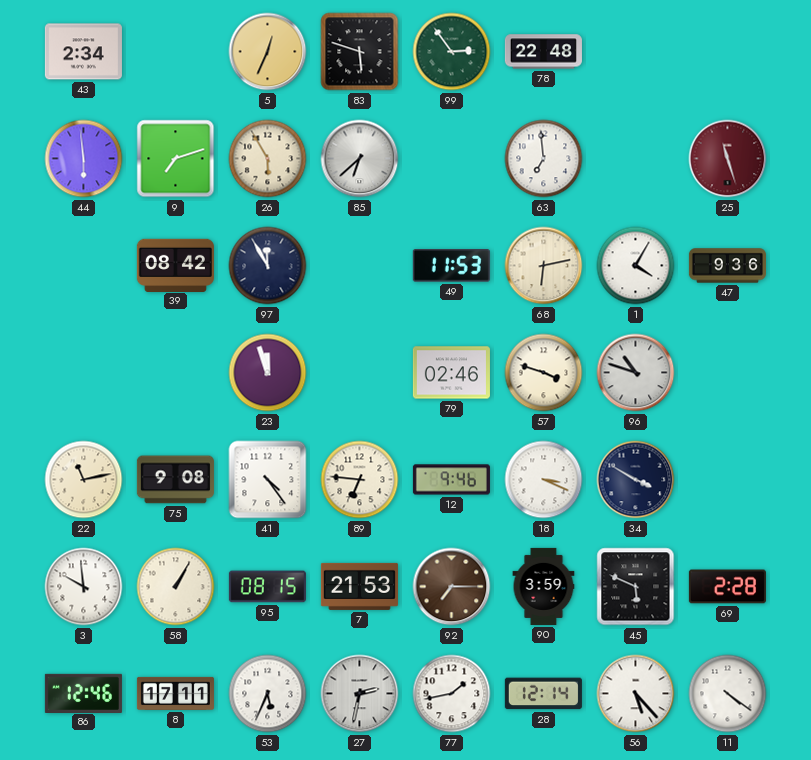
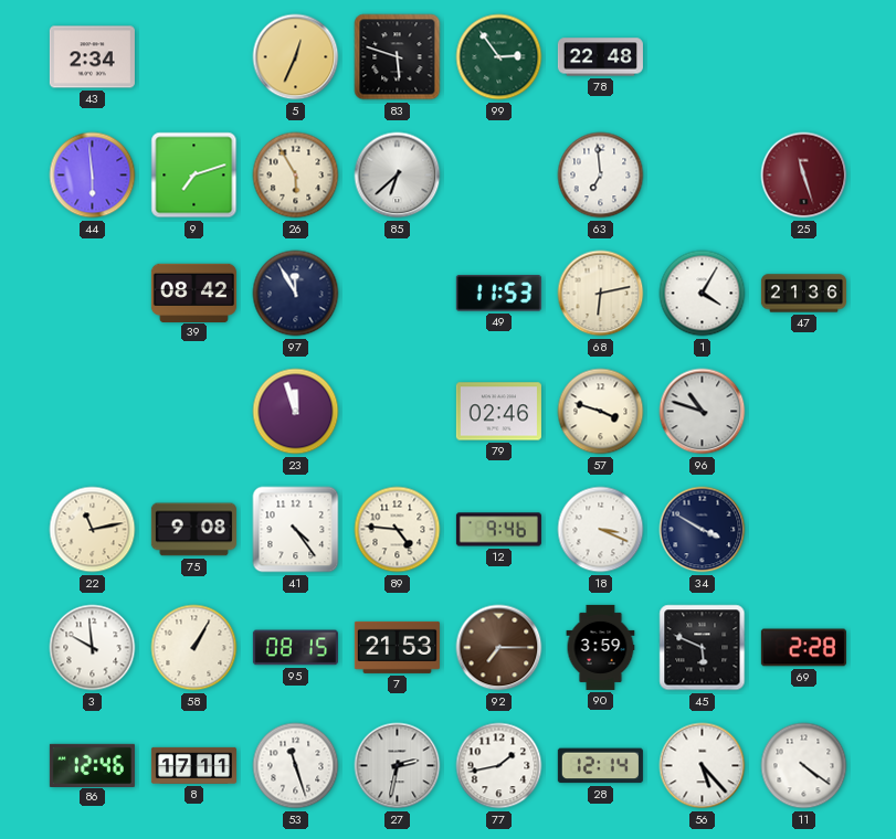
47: 9:36 -> 21:36 (803, 294)
89: 6:46 -> 4:46 (398, 530)
53: 5:34 -> 11:27 (296, 766)
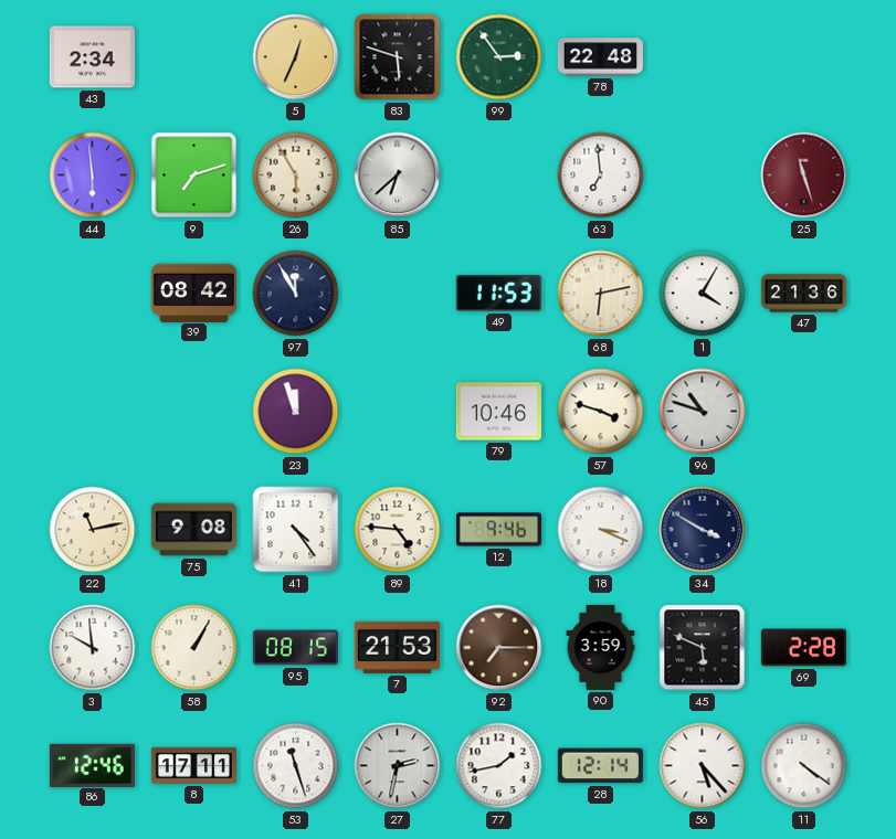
79: 02:46 -> 10:46 (498, 412)
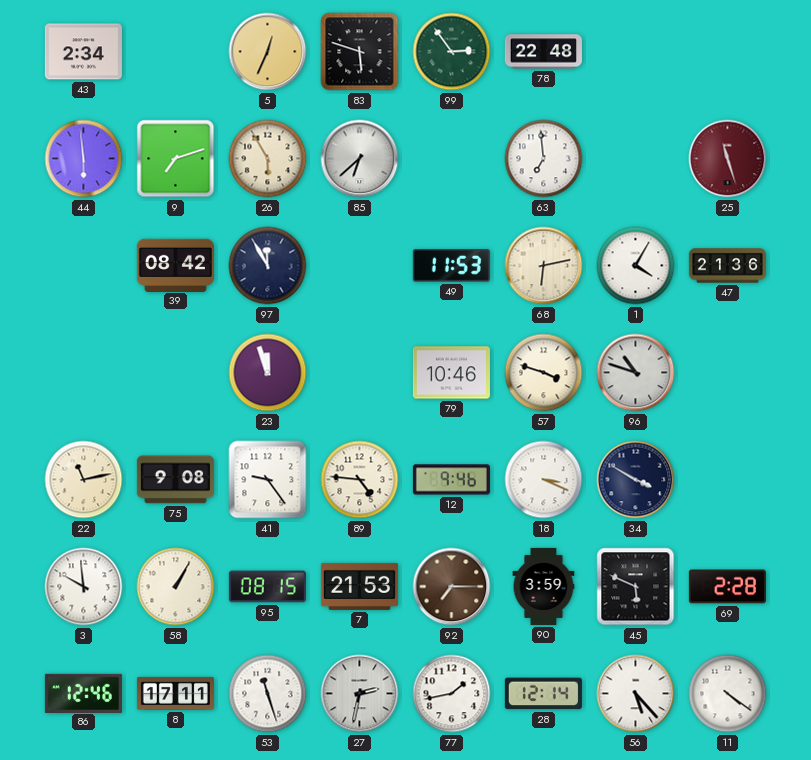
41: 4:24 -> 9:24 (268, 480)
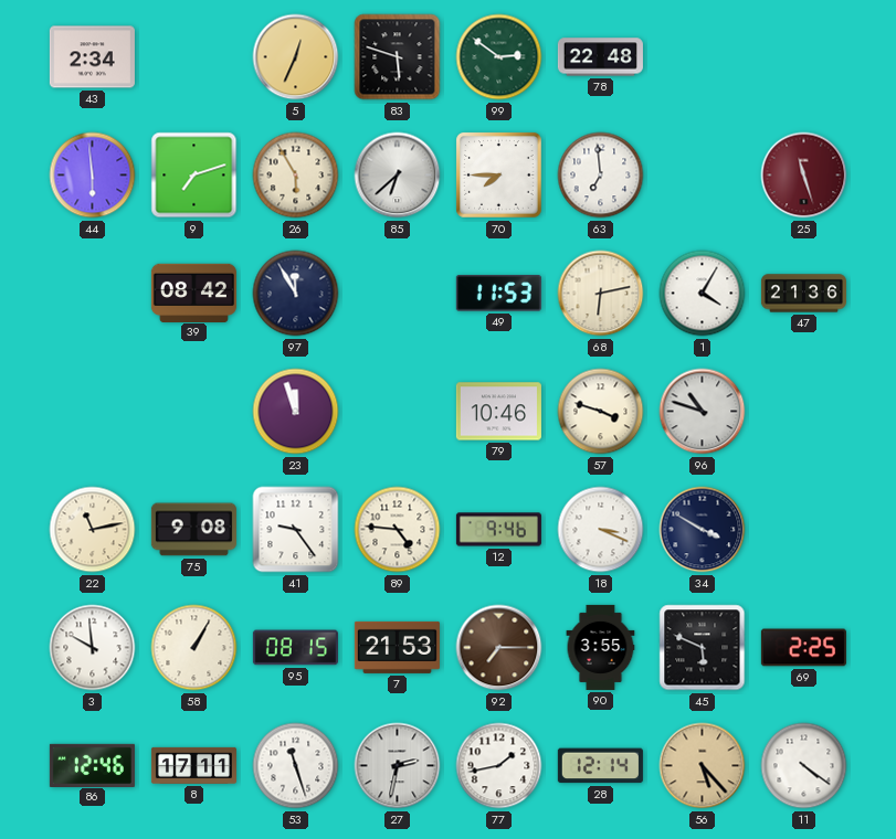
99: 2:54 -> 2:51 (499, 57)
70: none -> 7:45 (499, 176)
90: 3:59 -> 3:55 (601, 647)
69: 2:28 -> 2:25 (803, 648)
56 dial: white -> champagne (703, 766)
